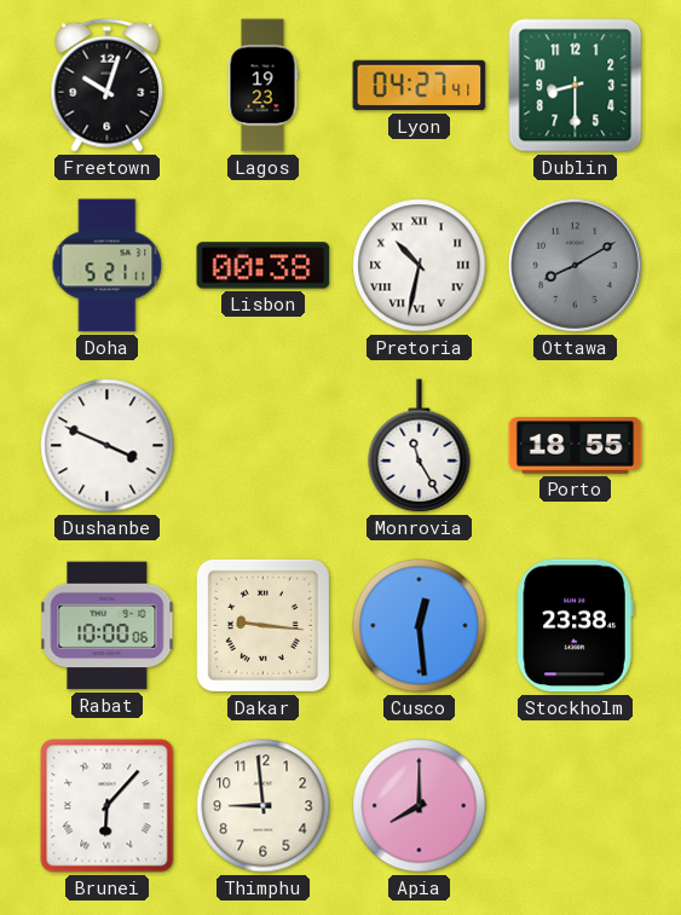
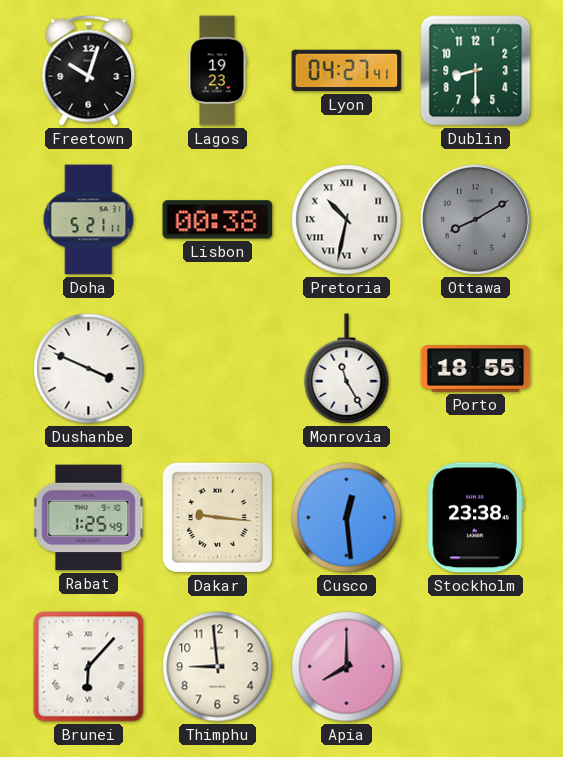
Rabat: 10:00 -> 1:25 (89, 518)
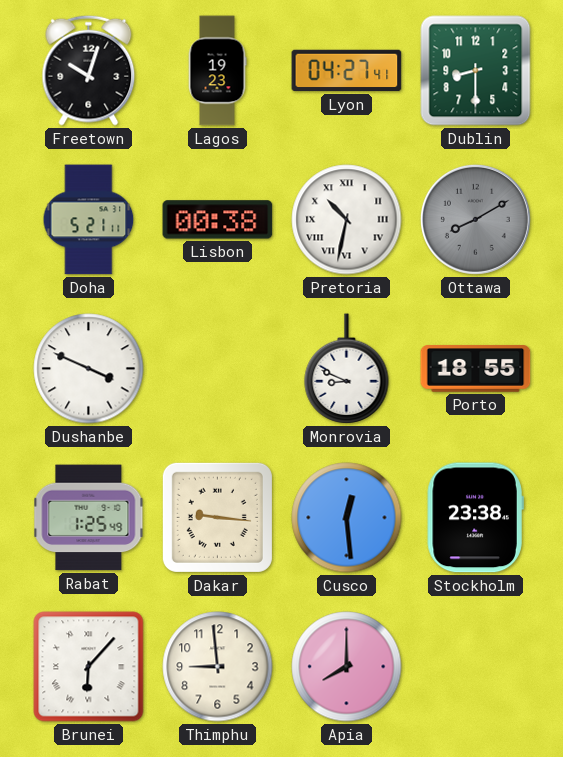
Monrovia: 11:25 -> 8:49 (347, 369)
